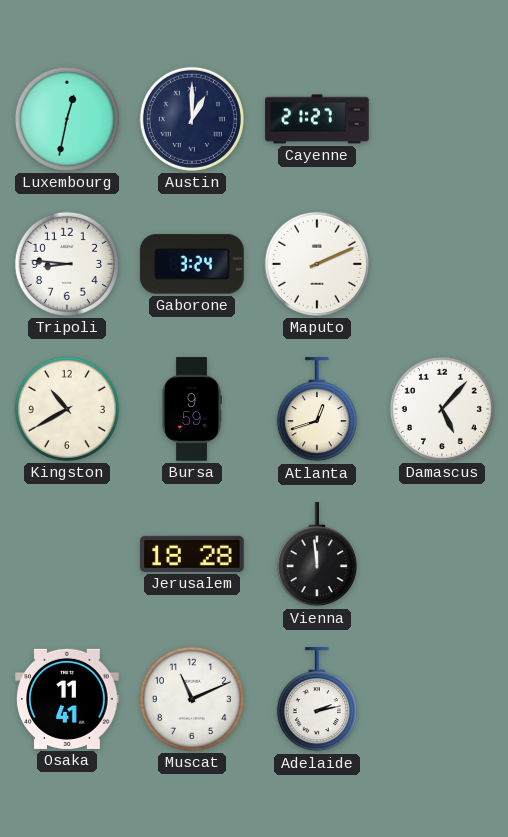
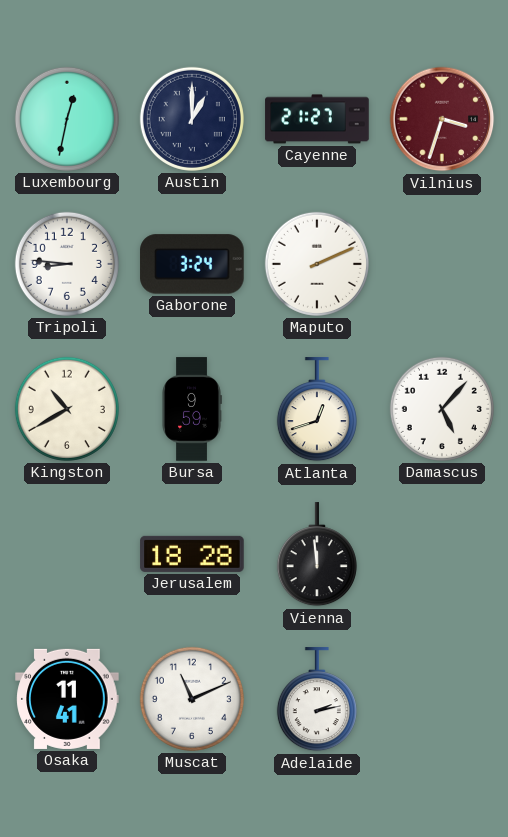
Vilnius: none -> 3:33 (442, 119)
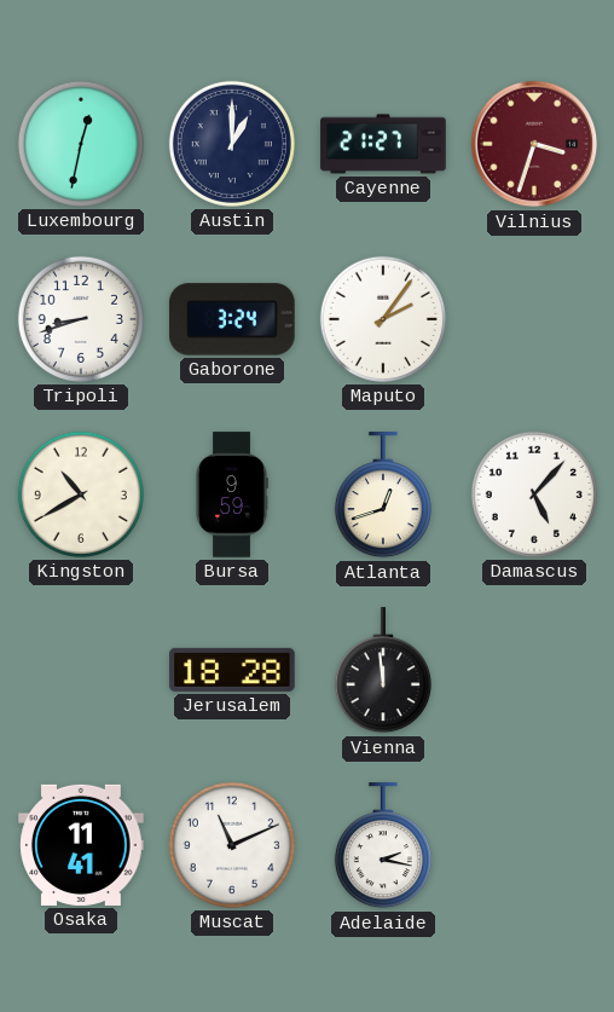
Tripoli: 8:46 -> 8:42 (81, 319)
Maputo: 2:11 -> 2:06 (383, 319)
Adelaide: 2:13 -> 2:17 (383, 846)
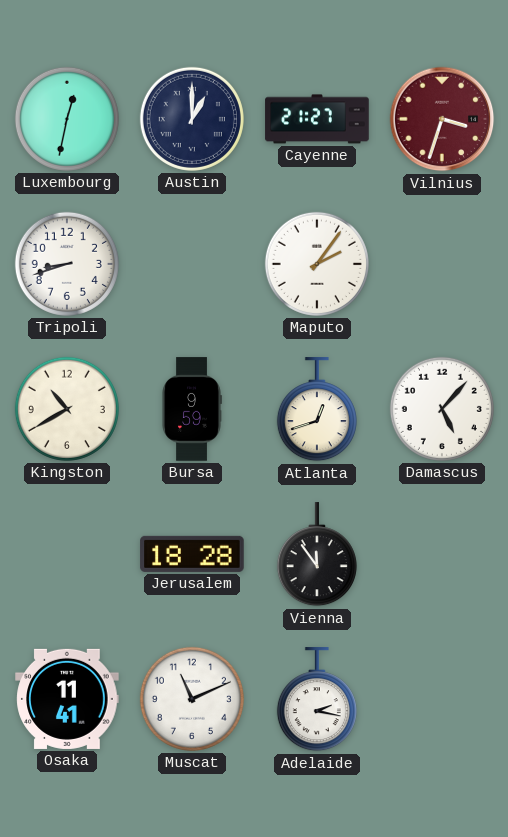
Gaborone: 3:24 -> none (232, 319)
Vienna: 11:59 -> 11:54 (317, 555)
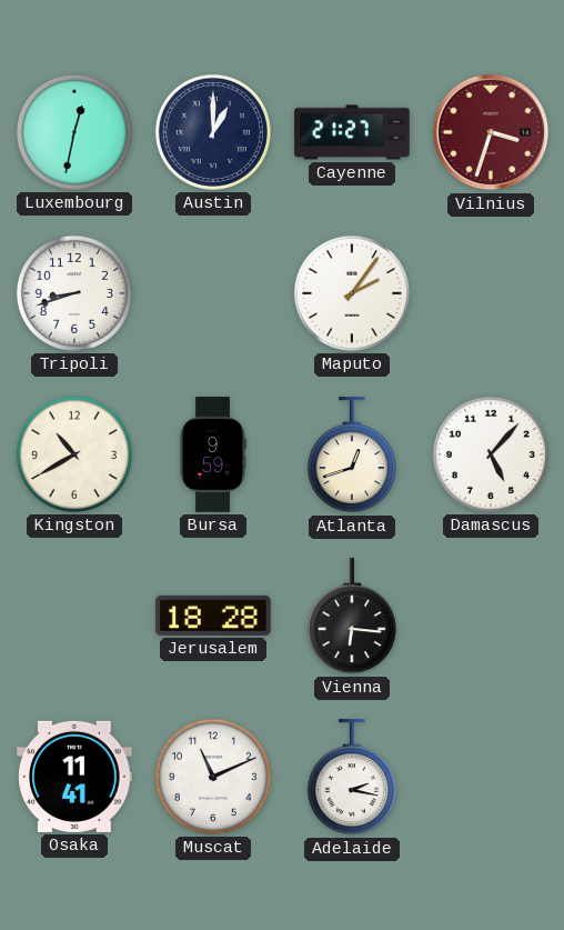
Vienna: 11:54 -> 6:16 (352, 617)
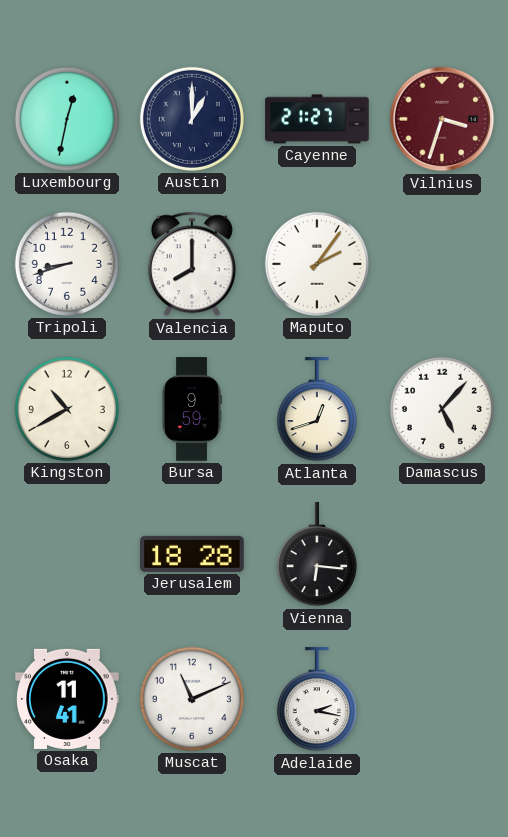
Valencia: none -> 8:00 (192, 264)
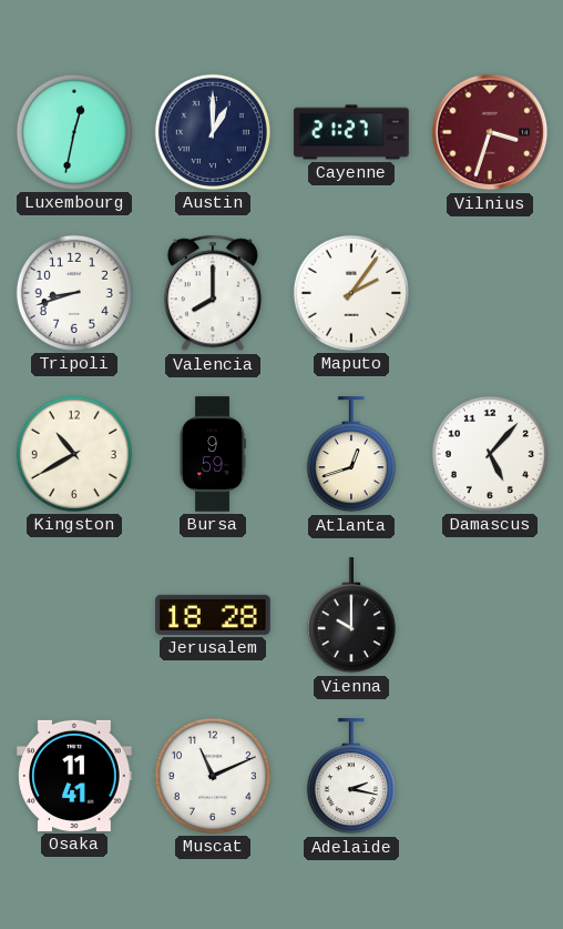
Vienna: 6:16 -> 10:00 (351, 616)
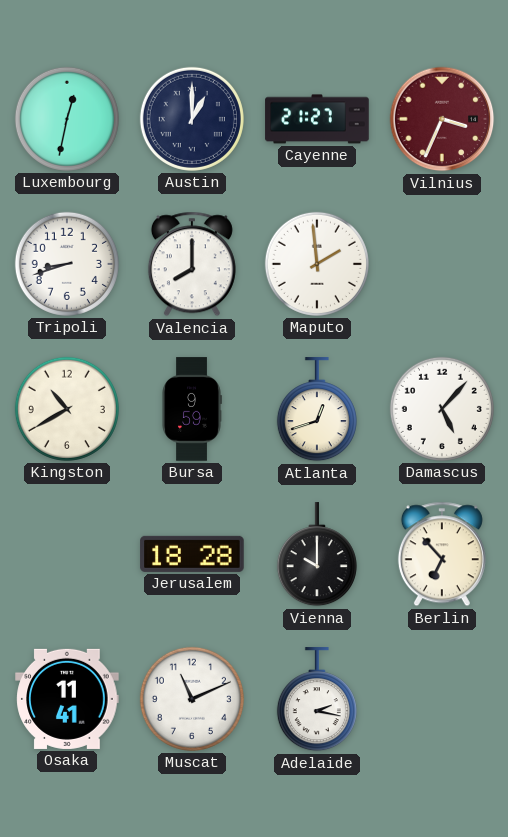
Vilnius: 3:33 -> 3:34 (442, 119)
Maputo: 2:06 -> 1:59 (317, 264)
Berlin: none -> 6:53 (442, 554)
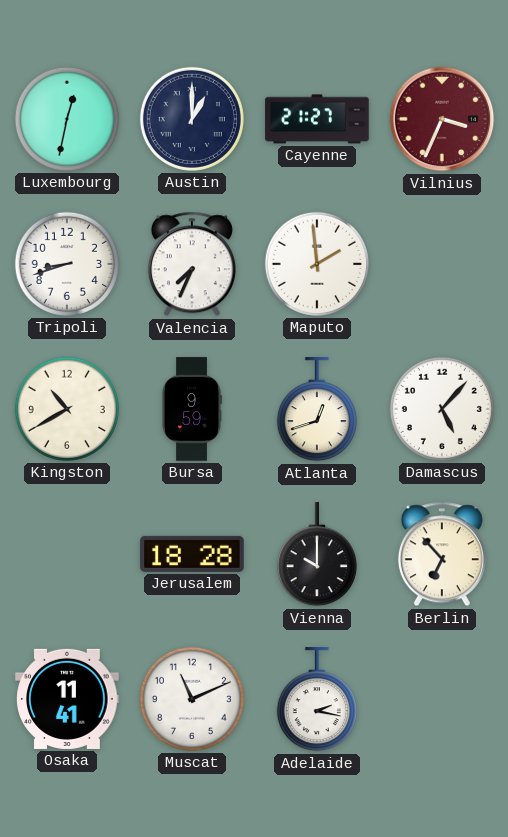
Valencia: 8:00 -> 7:34 (192, 264)
